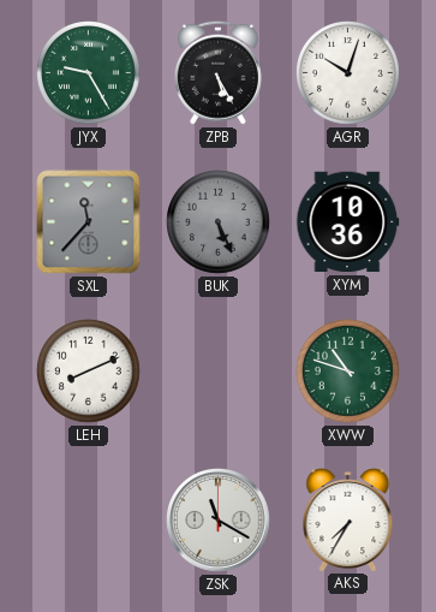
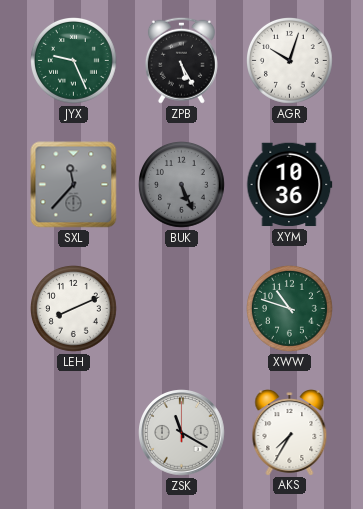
JYX: 9:25 -> 9:26 (74, 61)
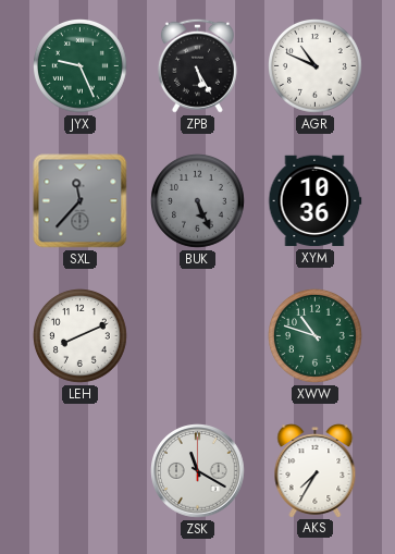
AGR: 10:03 -> 10:49 (316, 66)
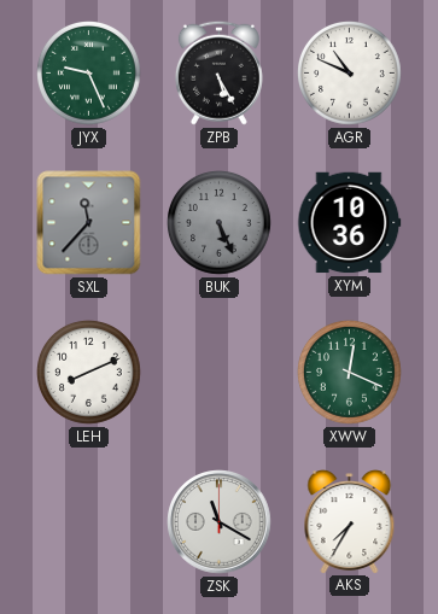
XWW: 10:48 -> 12:19 (350, 373)
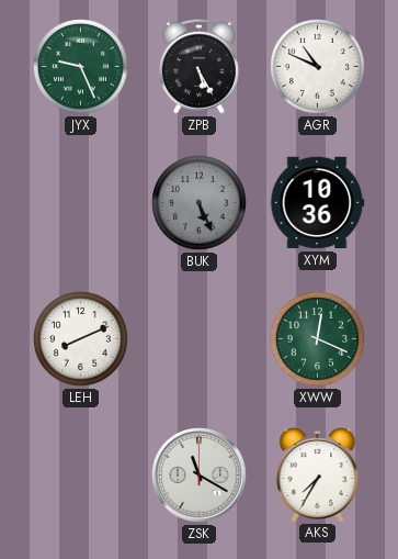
SXL: 11:37 -> none (89, 223)
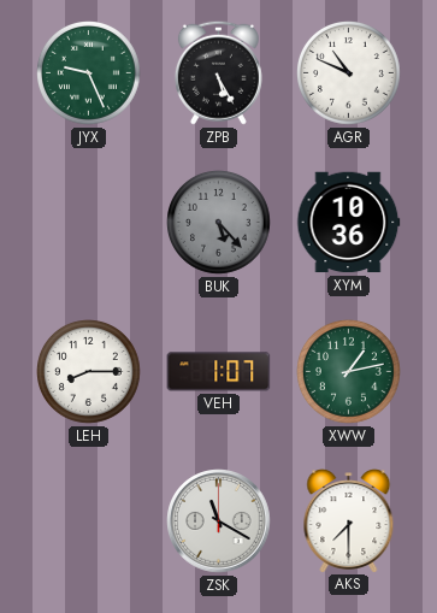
BUK: 5:26 -> 5:23 (219, 223)
LEH: 8:11 -> 8:15 (89, 372)
VEH: none -> 1:07 (219, 372)
XWW: 12:19 -> 1:13 (349, 372)
AKS: 7:35 -> 7:30 (349, 521)
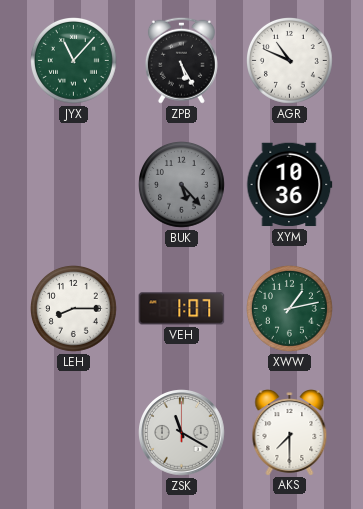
JYX: 9:26 -> 11:07 (74, 61)
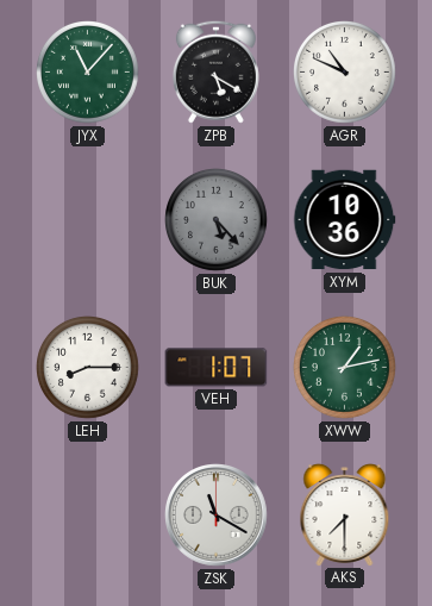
ZPB: 5:25 -> 5:20 (215, 71)
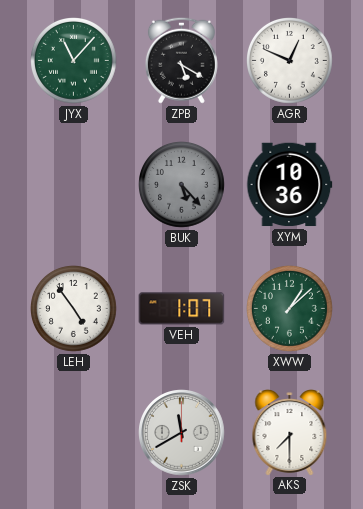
AGR: 10:49 -> 12:49 (290, 61)
LEH: 8:15 -> 4:54 (74, 309)
XWW: 1:13 -> 1:08 (290, 309)
ZSK: 11:20 -> 11:40 (182, 433)
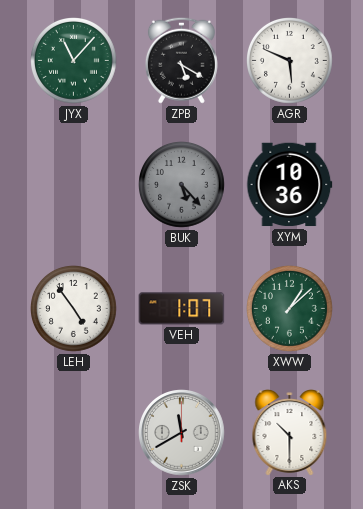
AGR: 12:49 -> 5:49 (290, 61)
AKS: 7:30 -> 10:30 (290, 433)
